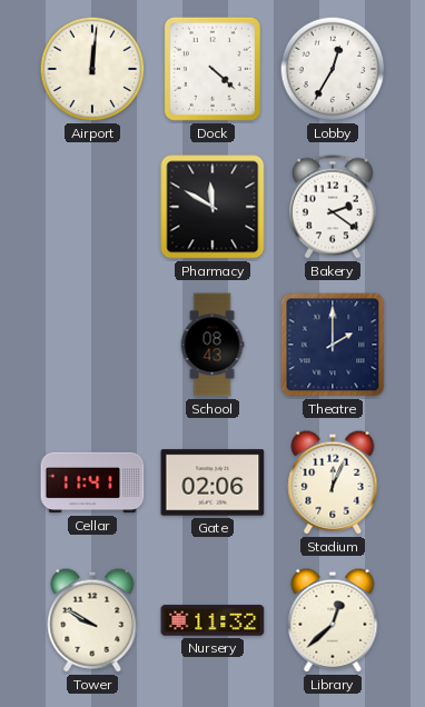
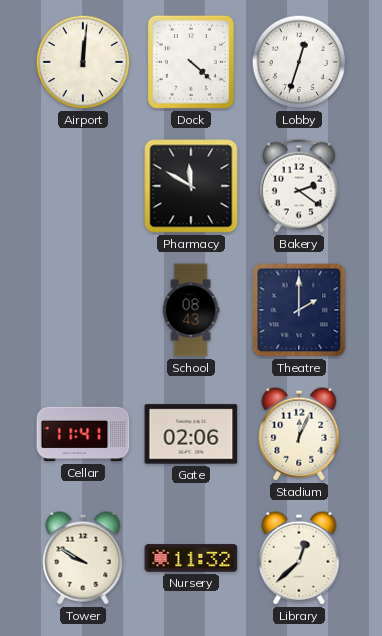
Lobby: 12:35 -> 12:33 (299, 62)
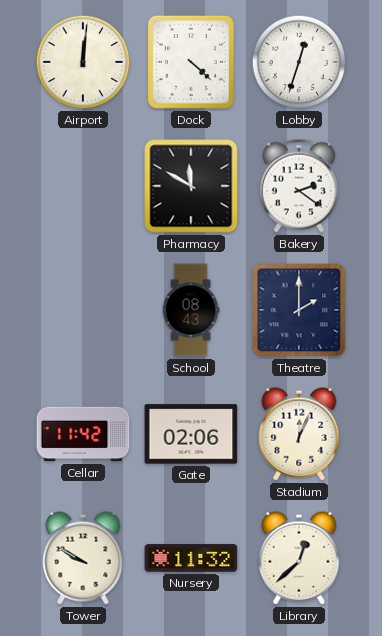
Cellar: 11:41 -> 11:42 (83, 434)
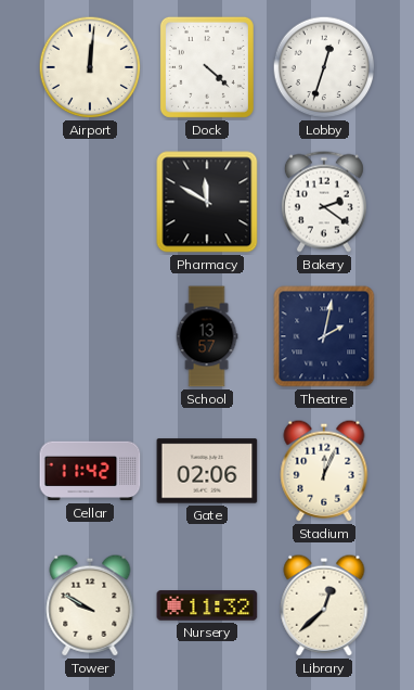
School: 08:43 -> 13:57 (207, 336)
Theatre: 2:00 -> 2:02 (324, 336)
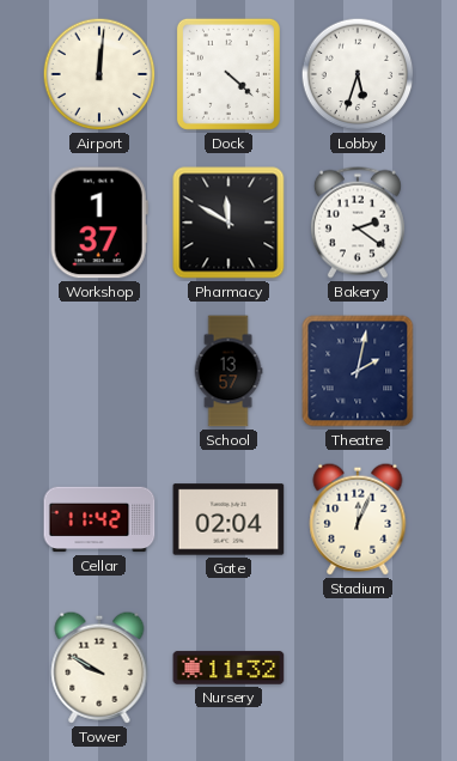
Lobby: 12:33 -> 5:33 (358, 74)
Workshop: none -> 1:37 (99, 223)
Gate: 02:06 -> 02:04 (228, 519)
Library: 12:38 -> none (324, 605)
